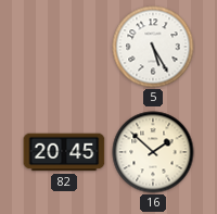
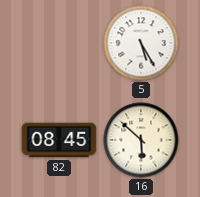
82: 20:45 -> 08:45 (59, 140)
16: 1:52 -> 5:52 (141, 140)
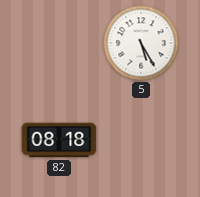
82: 08:45 -> 08:18 (59, 140)
16: 5:52 -> none (141, 140)
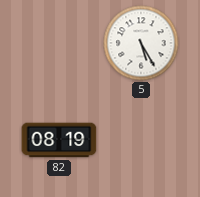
82: 08:18 -> 08:19 (59, 140)
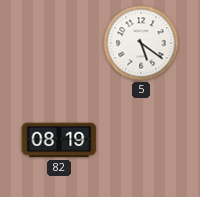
5: 5:25 -> 5:21 (141, 43)
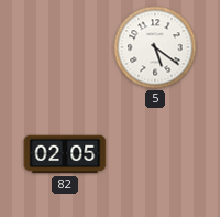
82: 08:19 -> 02:05 (65, 154)
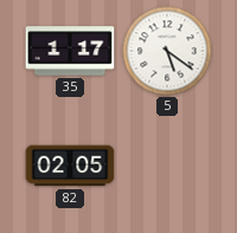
35: none -> 1:17 (70, 51)
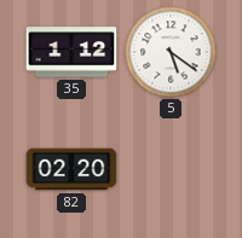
35: 1:17 -> 1:12 (71, 52)
82: 02:05 -> 02:20 (71, 169)
